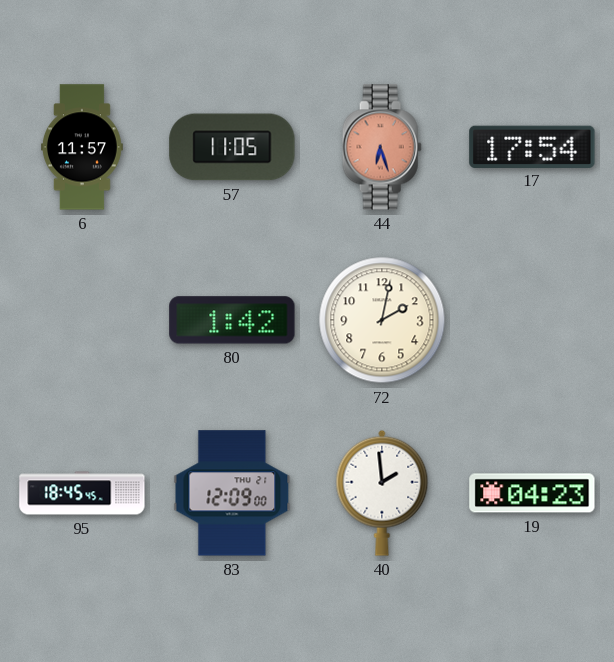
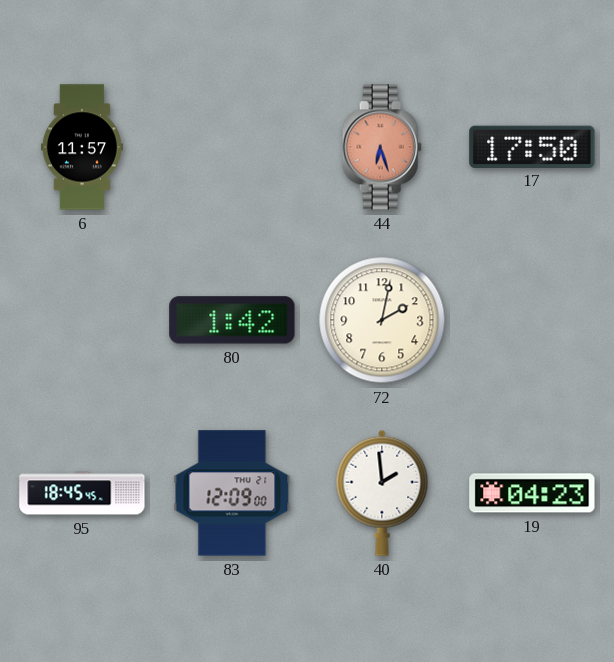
57: 11:05 -> none (232, 147)
17: 17:54 -> 17:50 (532, 146)
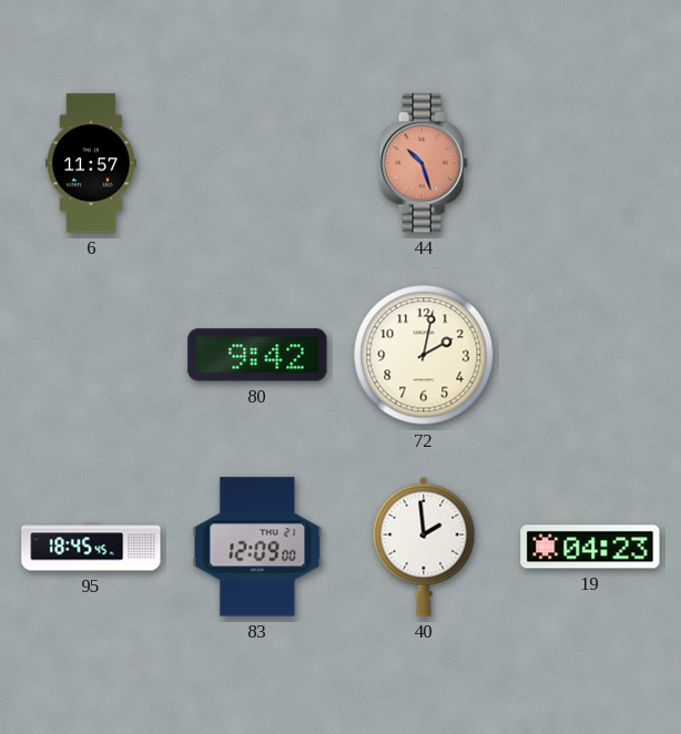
44: 6:27 -> 10:27 (424, 163)
17: 17:50 -> none (532, 146)
80: 1:42 -> 9:42 (257, 355)
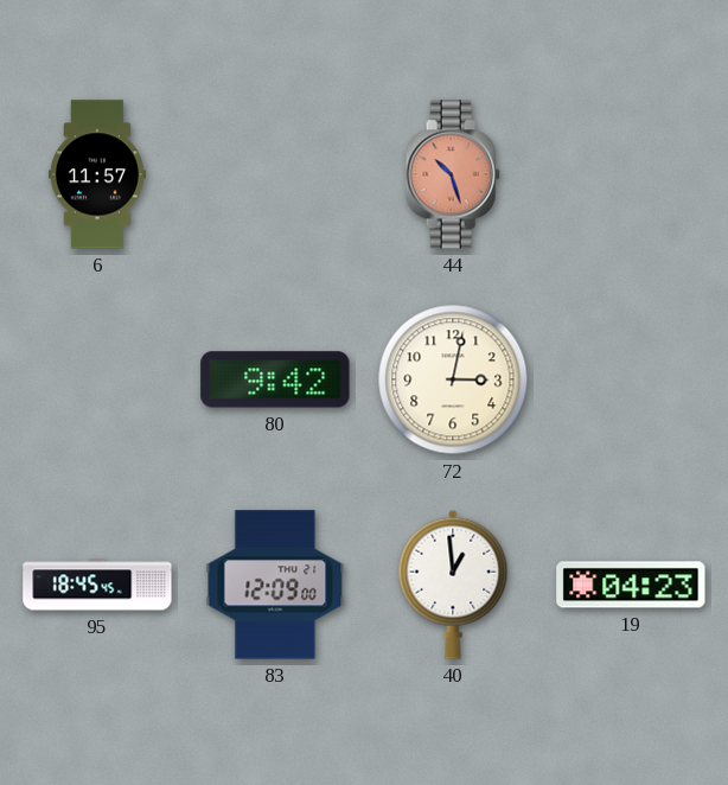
72: 2:02 -> 3:02 (453, 379)
40: 1:59 -> 12:59 (453, 585)
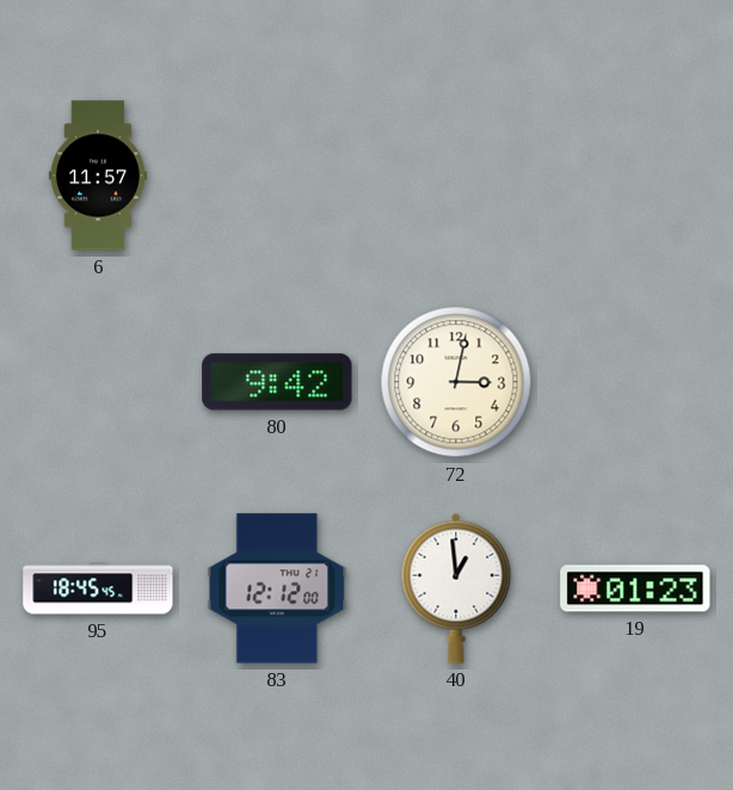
44: 10:27 -> none (453, 174)
83: 12:09 -> 12:12 (277, 588)
19: 04:23 -> 01:23 (635, 588)
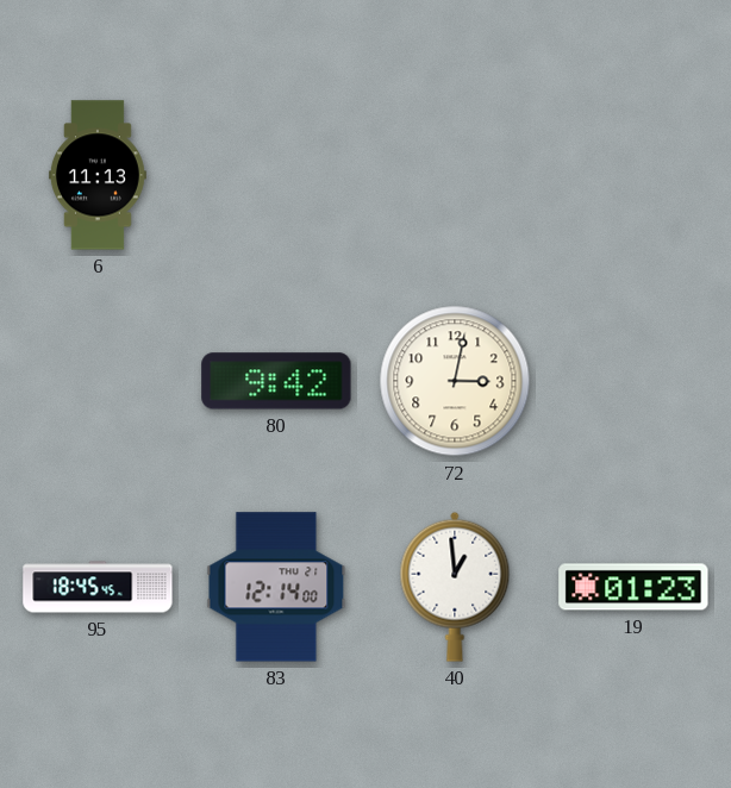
6: 11:57 -> 11:13 (98, 175)
83: 12:12 -> 12:14 (276, 587)
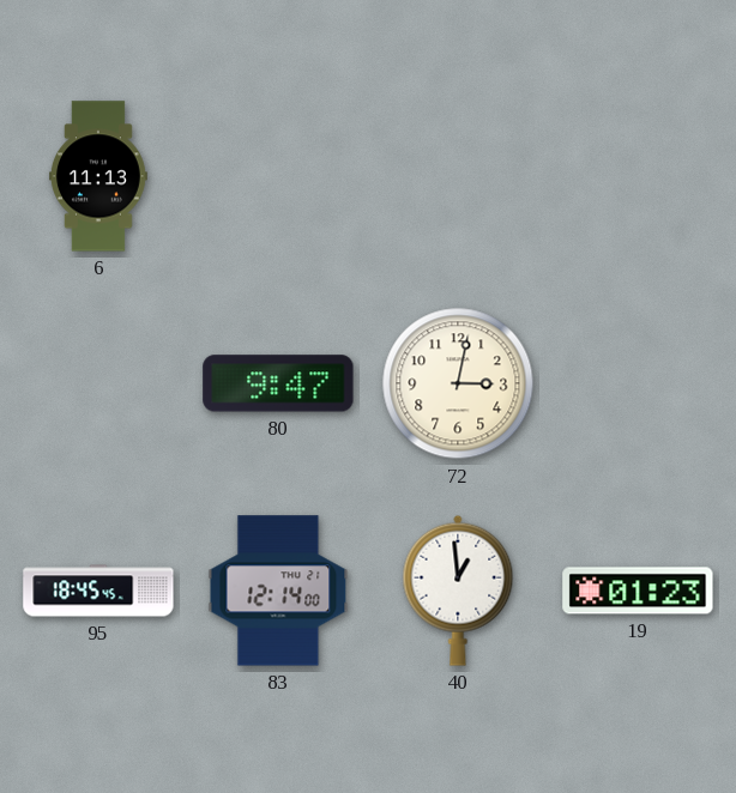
80: 9:42 -> 9:47 (278, 383)
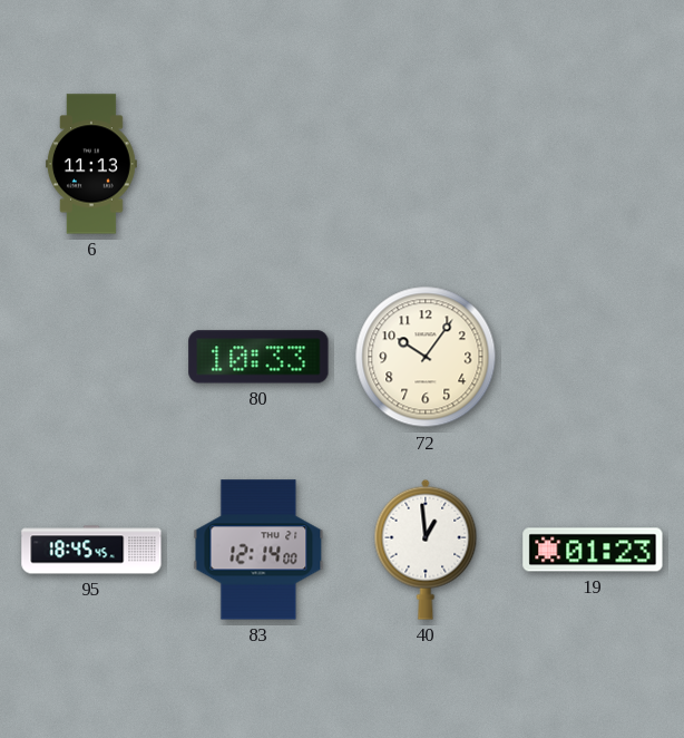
80: 9:47 -> 10:33 (258, 357)
72: 3:02 -> 10:06 (426, 357)
